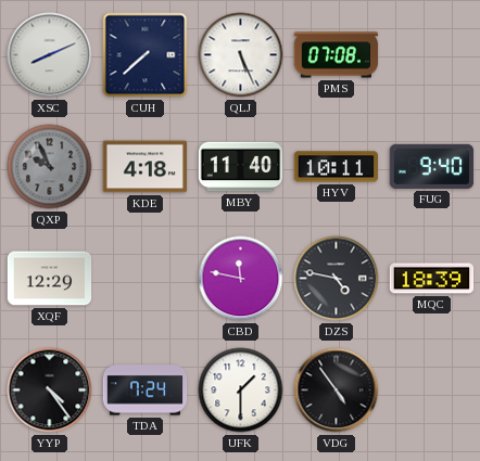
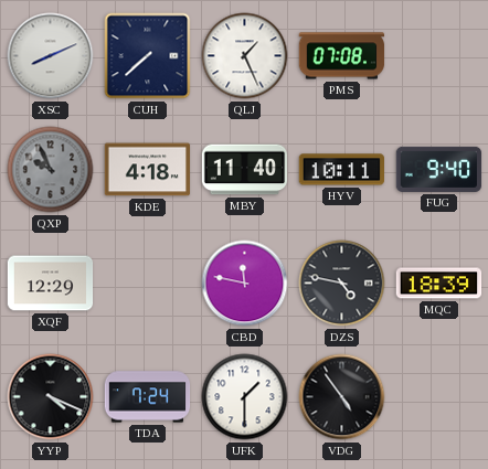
QLJ: 5:26 -> 1:26 (245, 56)
YYP: 4:24 -> 4:19 (51, 397)
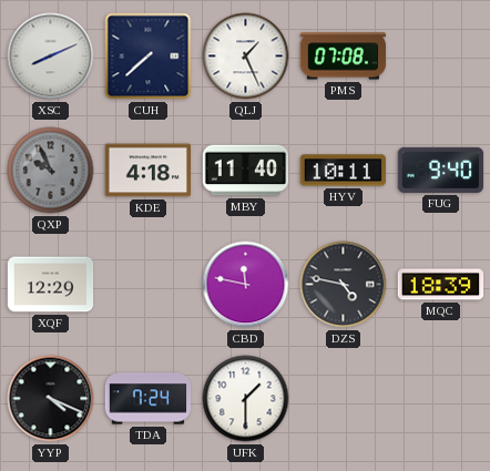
VDG: 4:54 -> none (342, 397)
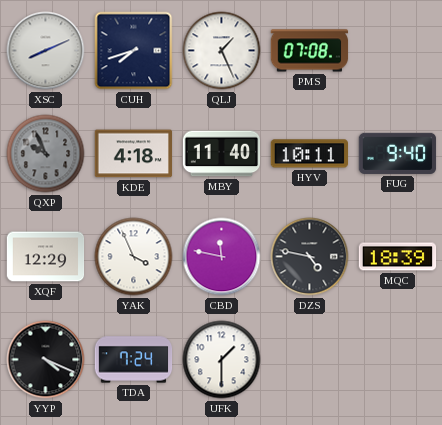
CUH: 7:38 -> 7:42 (134, 51)
YAK: none -> 3:56 (134, 257)
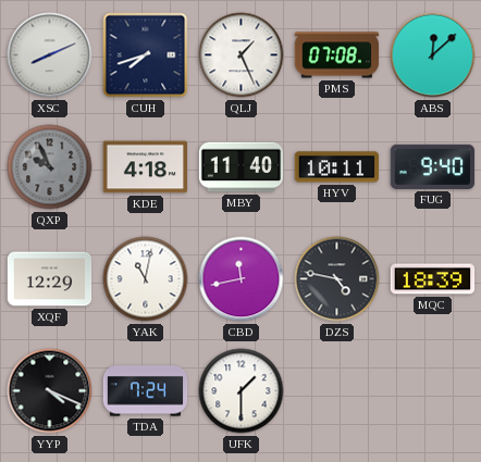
ABS: none -> 12:08 (433, 55)
YAK: 3:56 -> 11:02 (146, 279)
CBD: 11:47 -> 11:43 (242, 279)
